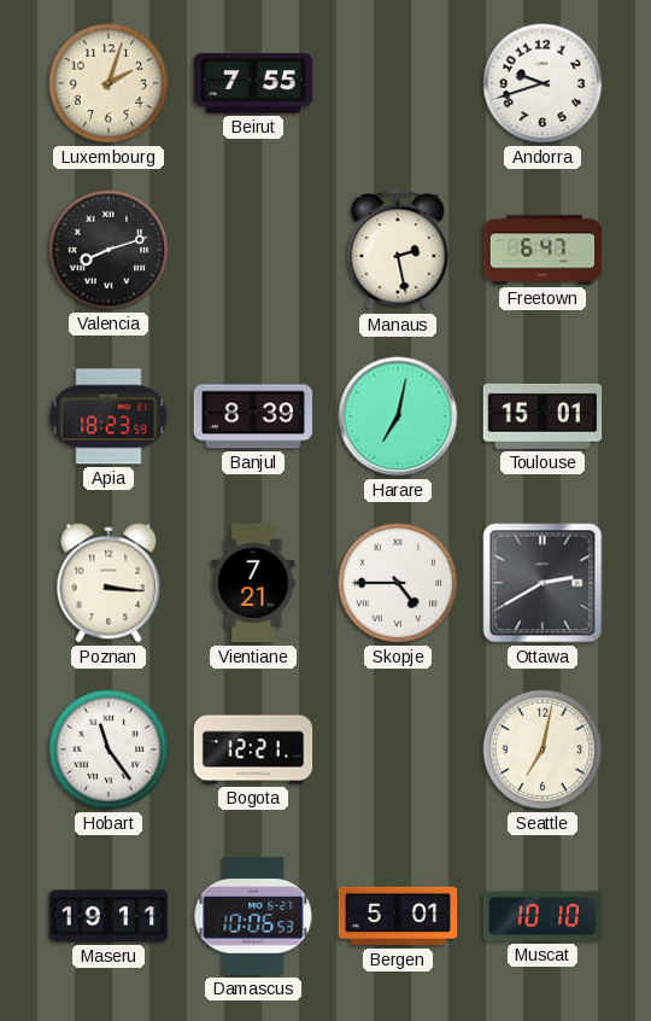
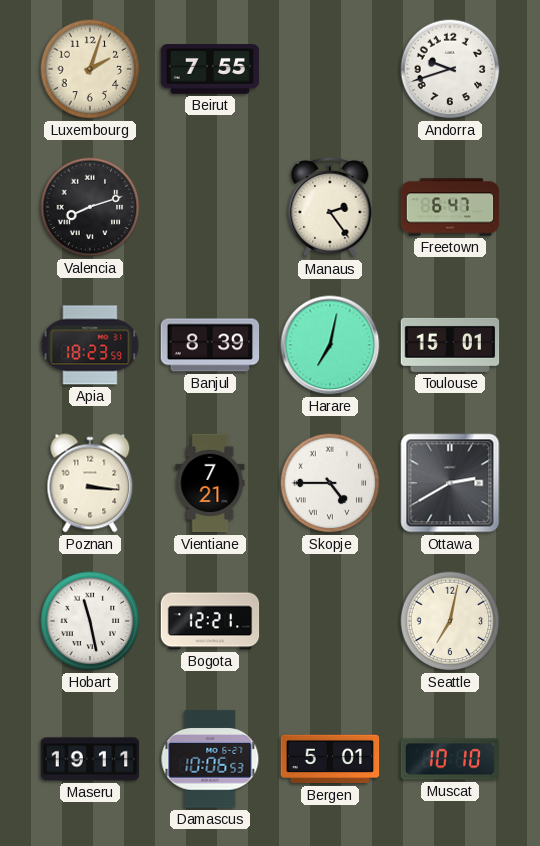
Manaus: 2:28 -> 2:24 (330, 207)
Hobart: 11:24 -> 11:28 (90, 621)
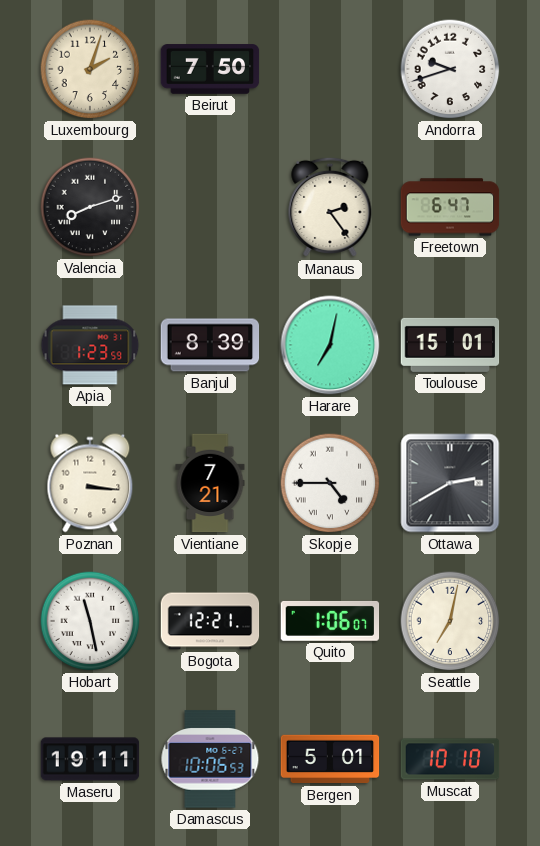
Beirut: 7:55 -> 7:50 (210, 69)
Apia: 18:23 -> 1:23 (90, 345)
Quito: none -> 1:06 (330, 621)
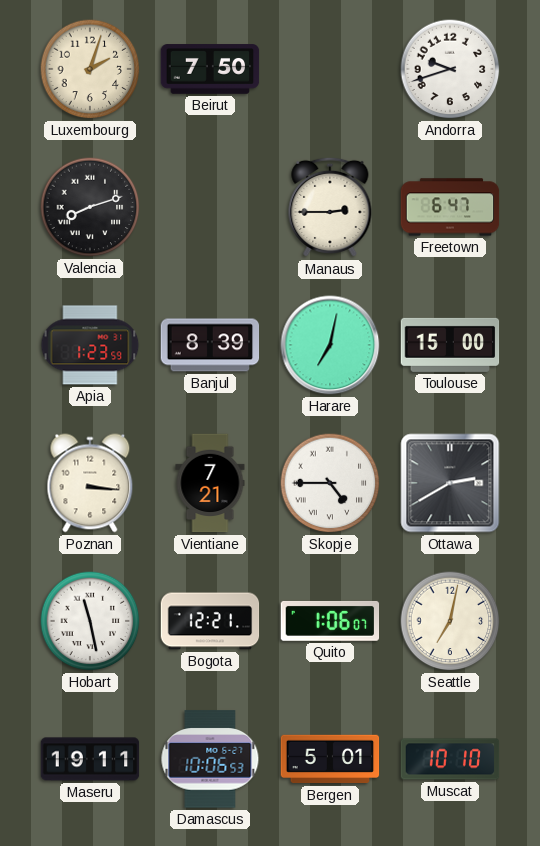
Manaus: 2:24 -> 2:45 (330, 207)
Toulouse: 15:01 -> 15:00 (450, 345)
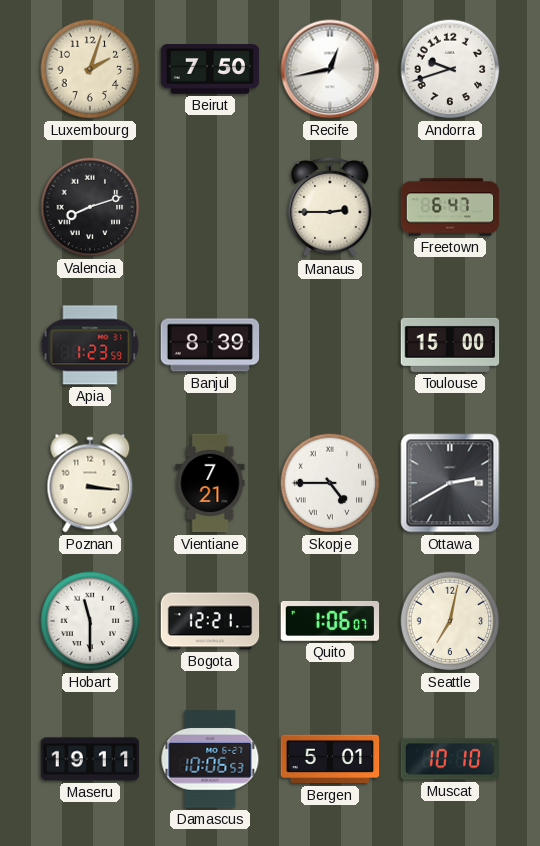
Recife: none -> 12:43 (330, 69)
Harare: 7:02 -> none (330, 345)
Hobart: 11:28 -> 11:30 (90, 621)
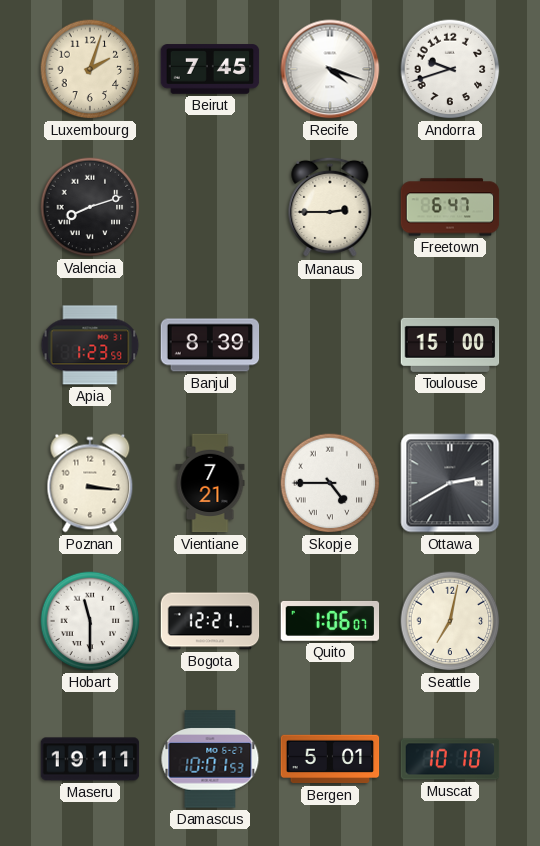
Beirut: 7:50 -> 7:45 (210, 69)
Recife: 12:43 -> 4:18 (330, 69)
Damascus: 10:06 -> 10:01 (210, 759)
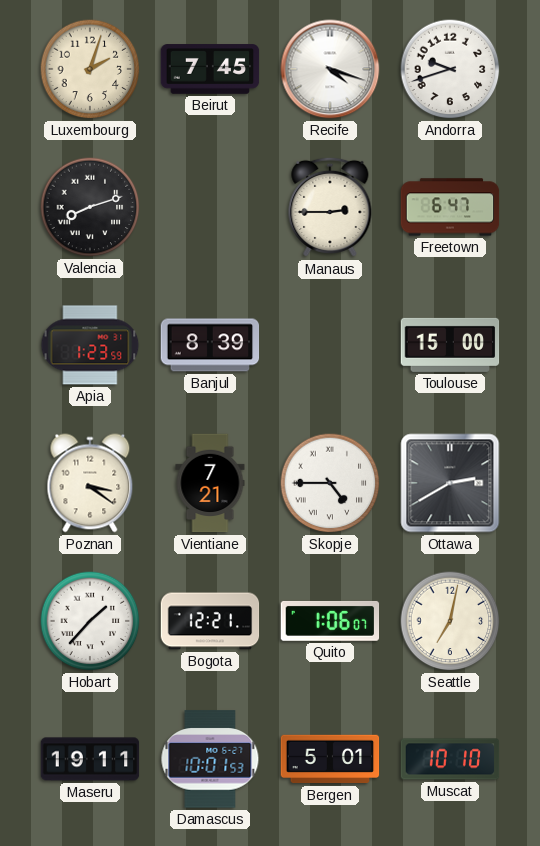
Poznan: 3:16 -> 3:21 (90, 483)
Hobart: 11:30 -> 1:37 (90, 621)
